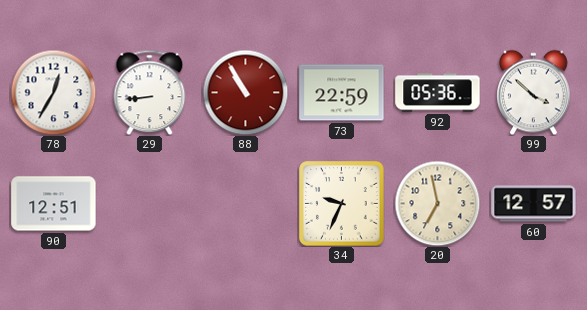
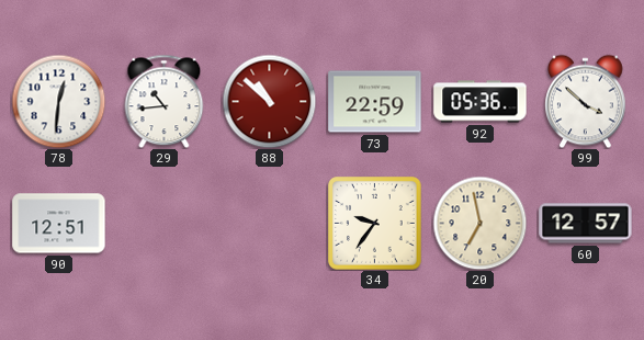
78: 12:35 -> 12:31 (58, 101)
29: 8:44 -> 10:44 (165, 101)
88: 10:55 -> 10:52 (269, 101)
34: 9:34 -> 9:36 (375, 224)
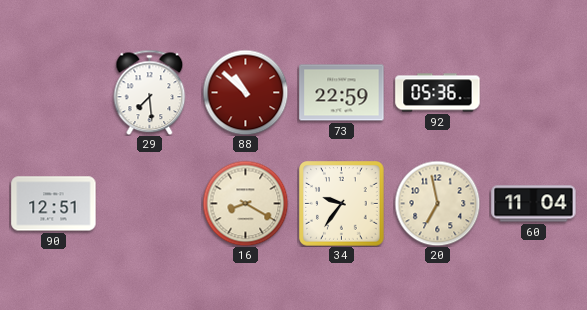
78: 12:31 -> none (58, 101)
29: 10:44 -> 7:29 (150, 92)
99: 3:52 -> none (586, 101)
16: none -> 8:20 (245, 203)
60: 12:57 -> 11:04 (534, 204)
